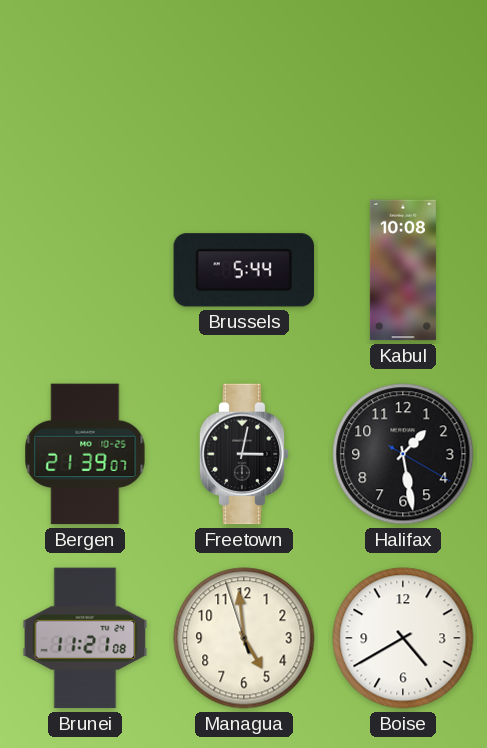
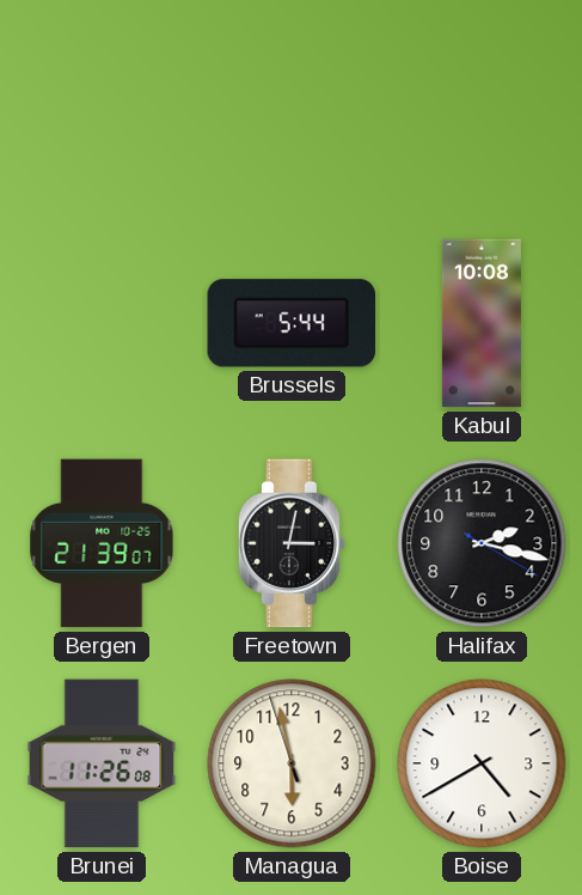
Halifax: 1:28 -> 2:17 (482, 543)
Brunei: 11:21 -> 11:26 (102, 763)
Managua: 4:58 -> 5:57 (292, 763)
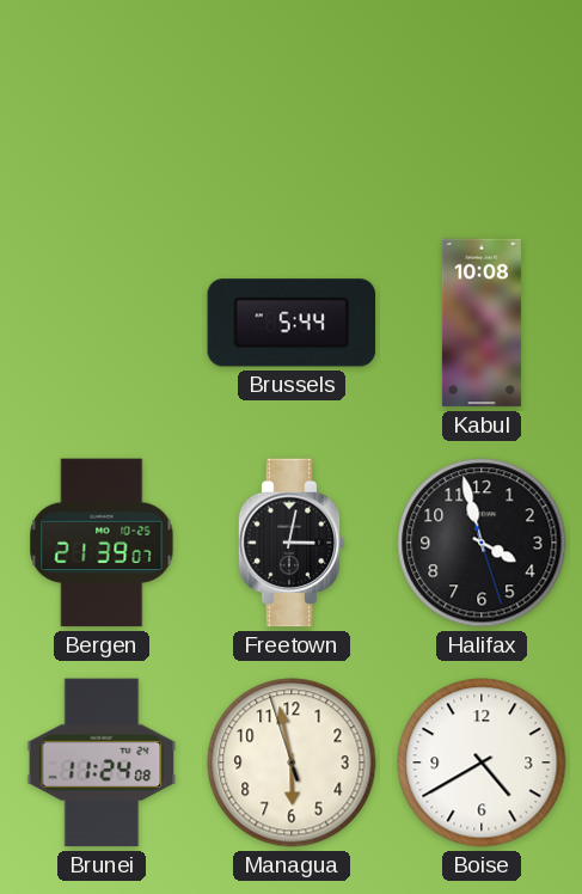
Halifax: 2:17 -> 3:57 (482, 543)
Brunei: 11:26 -> 11:24 (102, 763)
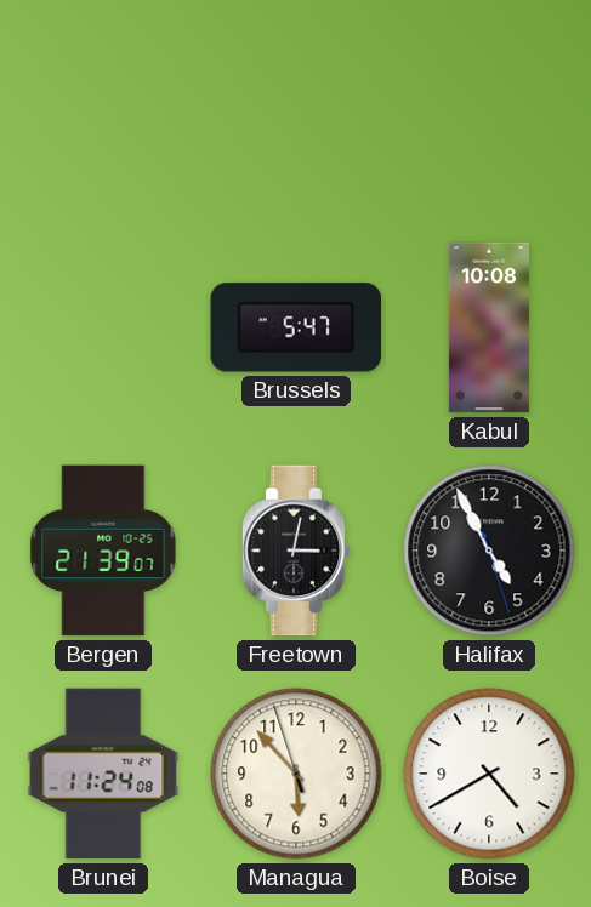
Brussels: 5:44 -> 5:47 (296, 327)
Halifax: 3:57 -> 4:55 (489, 551)
Managua: 5:57 -> 5:52 (296, 774)
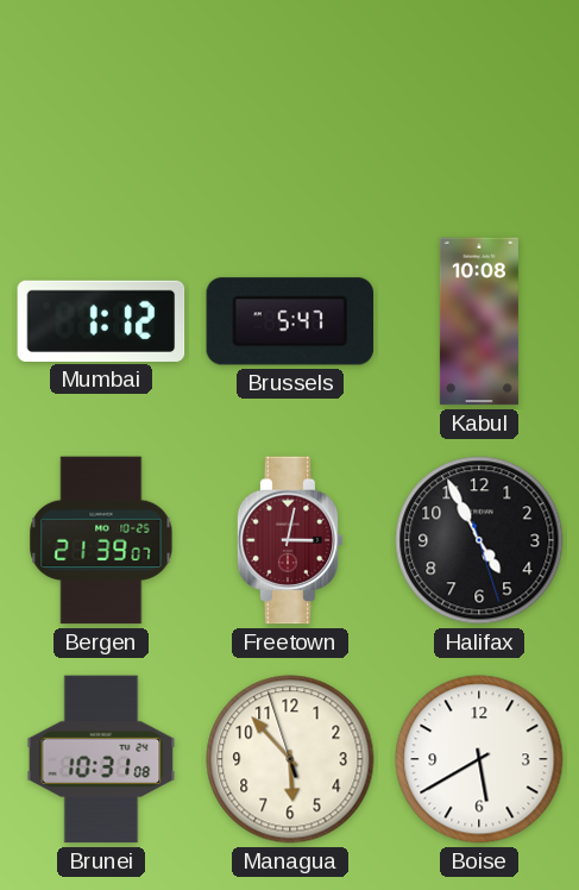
Mumbai: none -> 1:12 (101, 321)
Freetown dial: black -> burgundy (290, 540)
Brunei: 11:24 -> 10:31 (101, 759)
Boise: 4:40 -> 5:40 (479, 759)
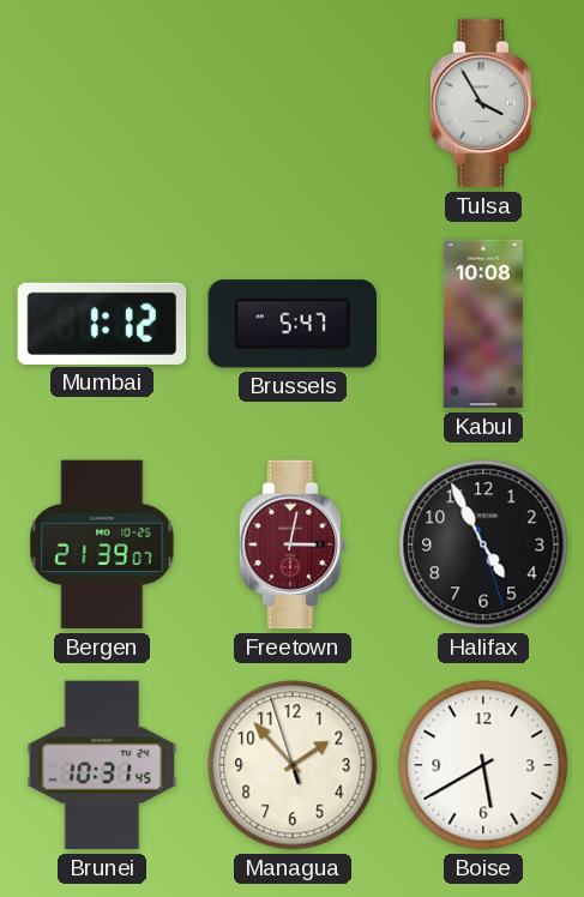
Tulsa: none -> 3:55 (483, 103)
Brunei: 10:31:08 -> 10:31:45 (102, 765)
Managua: 5:52 -> 1:52 (293, 765)
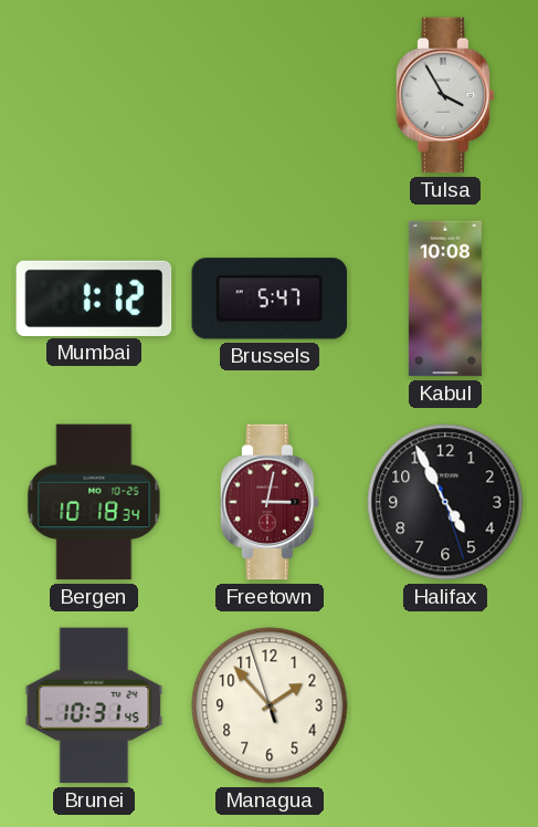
Bergen: 21:39 -> 10:18 (94, 502)
Boise: 5:40 -> none (483, 765)
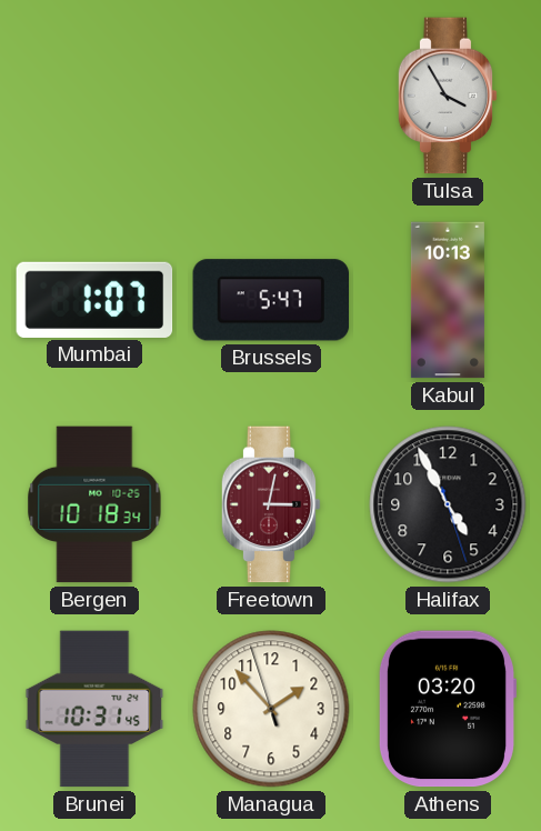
Mumbai: 1:12 -> 1:07 (94, 300)
Kabul: 10:08 -> 10:13 (448, 300)
Athens: none -> 03:20 (447, 709)
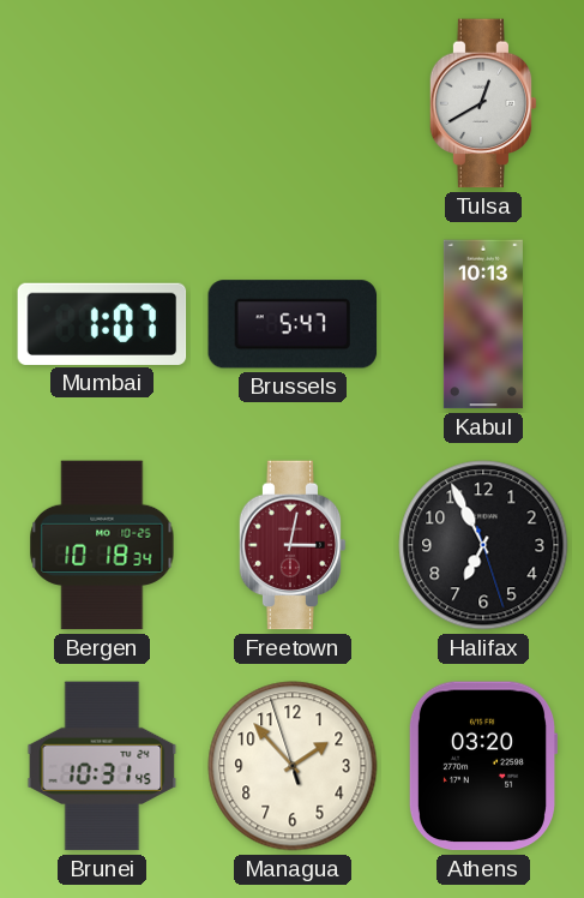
Tulsa: 3:55 -> 12:40 (483, 103)
Halifax: 4:55 -> 6:55 (483, 545)
